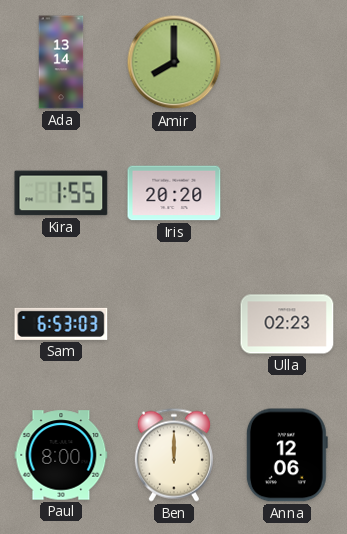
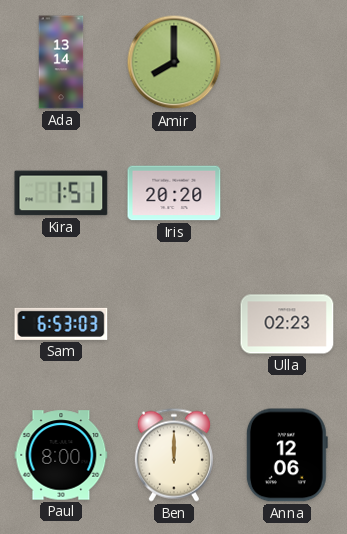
Kira: 1:55 -> 1:51 (61, 193)
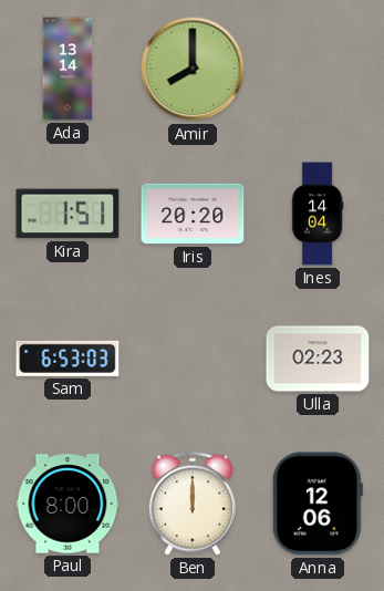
Ines: none -> 14:04 (318, 214)
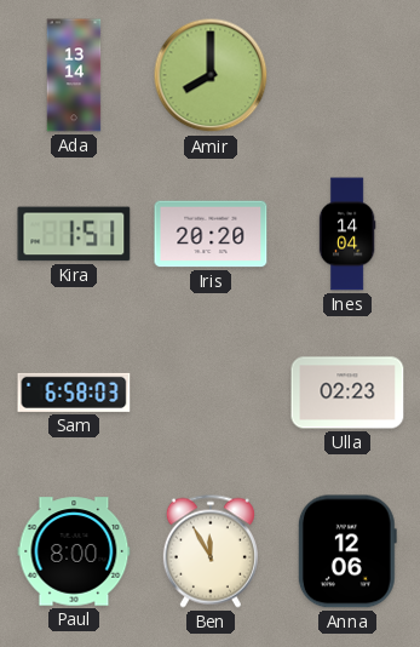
Sam: 6:53 -> 6:58 (74, 393)
Ben: 12:00 -> 11:55 (211, 551)
